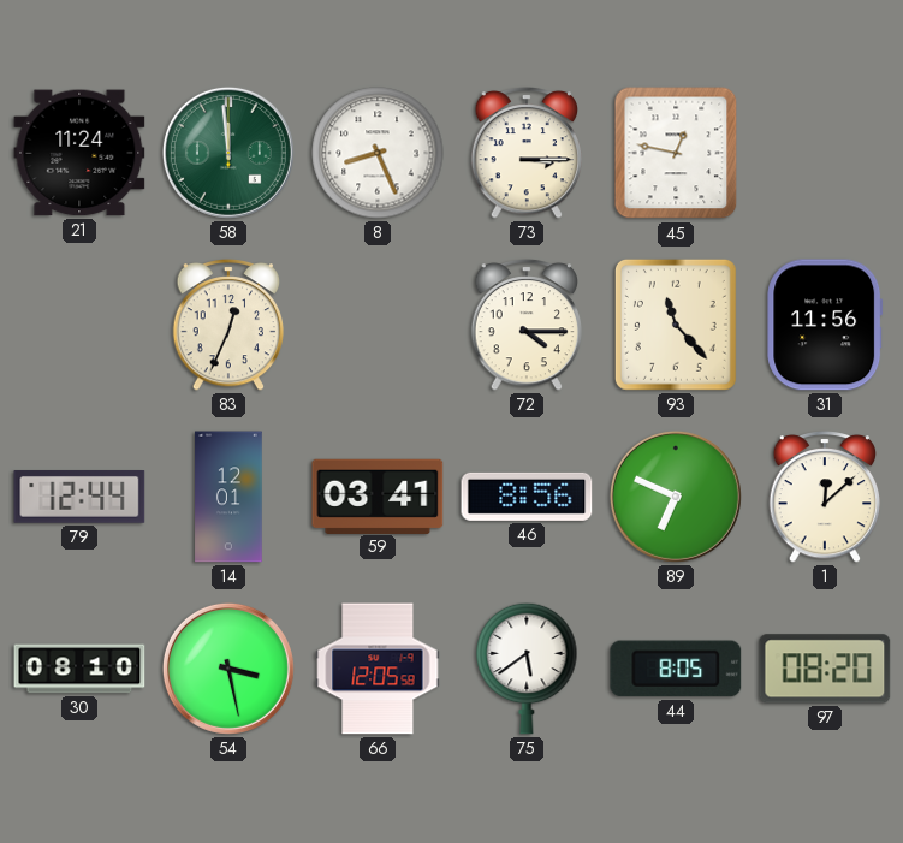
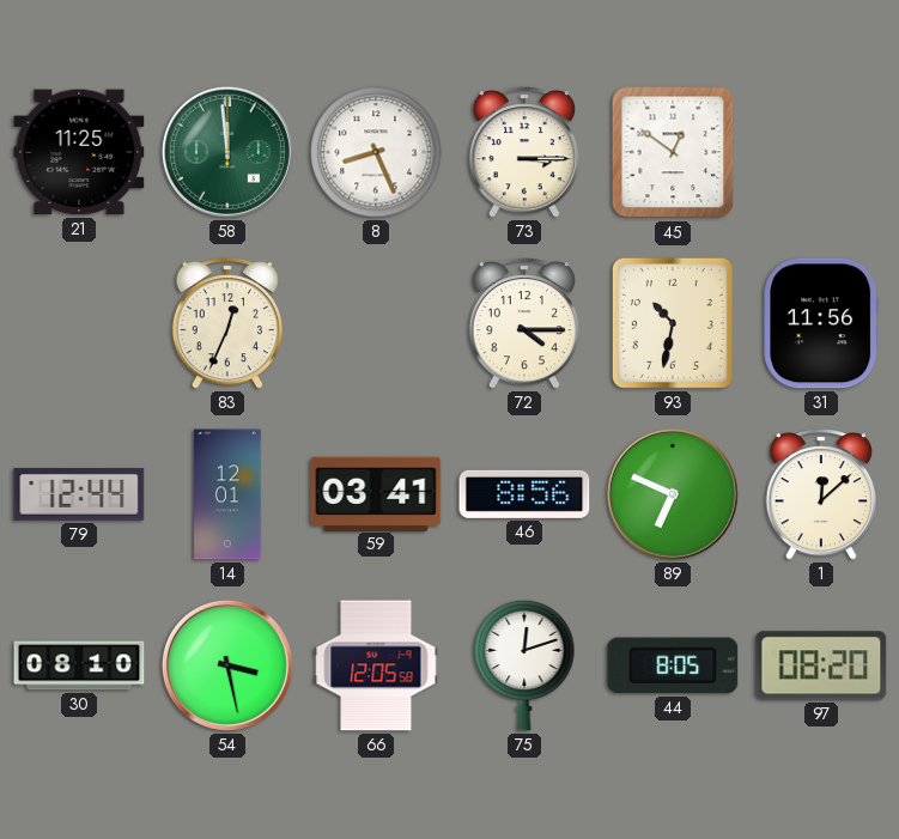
21: 11:24 -> 11:25 (79, 152)
45: 12:47 -> 12:51 (673, 152)
93: 11:23 -> 10:32 (673, 323)
75: 5:39 -> 12:12 (524, 665)
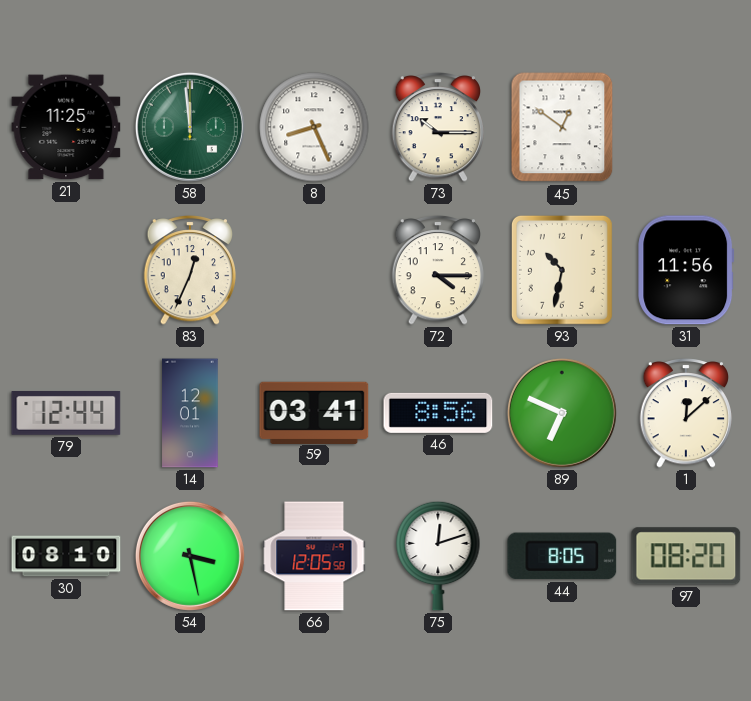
73: 3:15 -> 10:15 (438, 127)
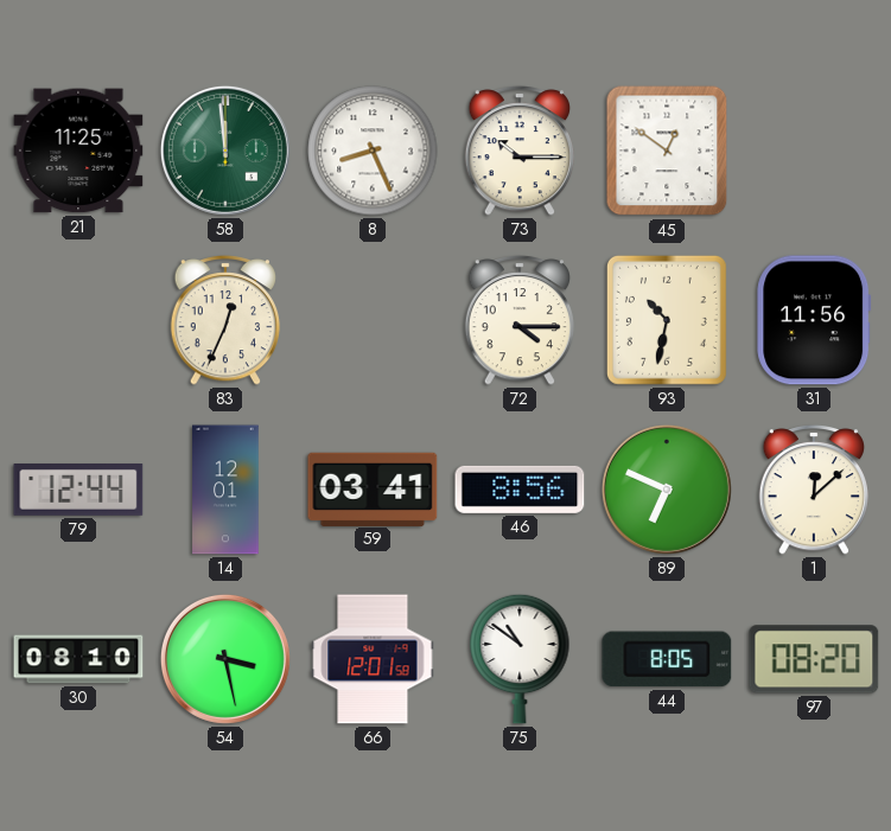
66: 12:05 -> 12:01 (373, 659)
75: 12:12 -> 10:51 (520, 659)
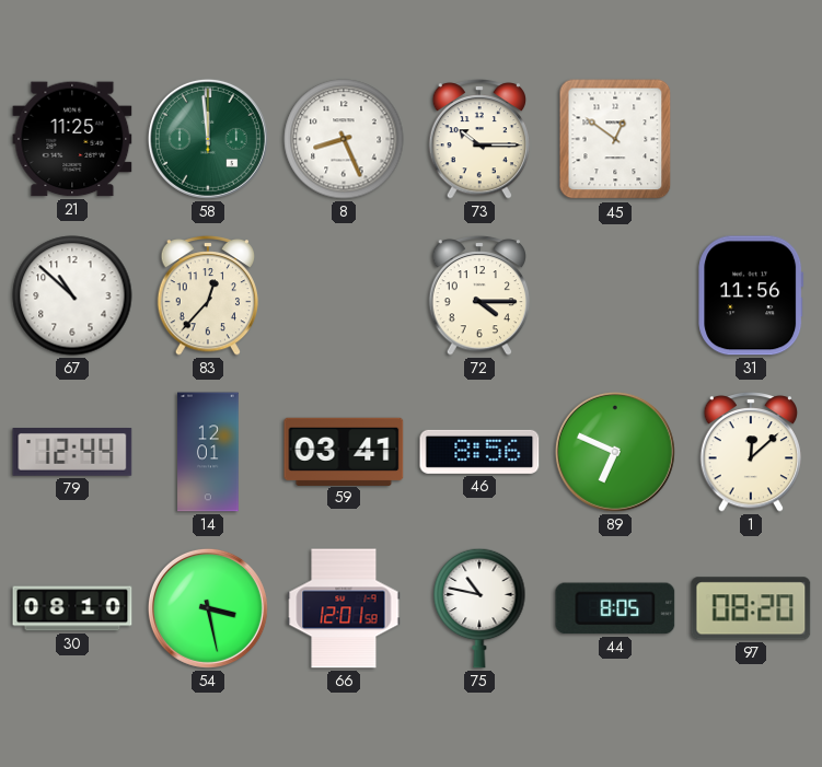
67: none -> 10:52 (72, 295)
83: 12:34 -> 12:37 (208, 295)
93: 10:32 -> none (667, 320)
75: 10:51 -> 10:47 (479, 608)
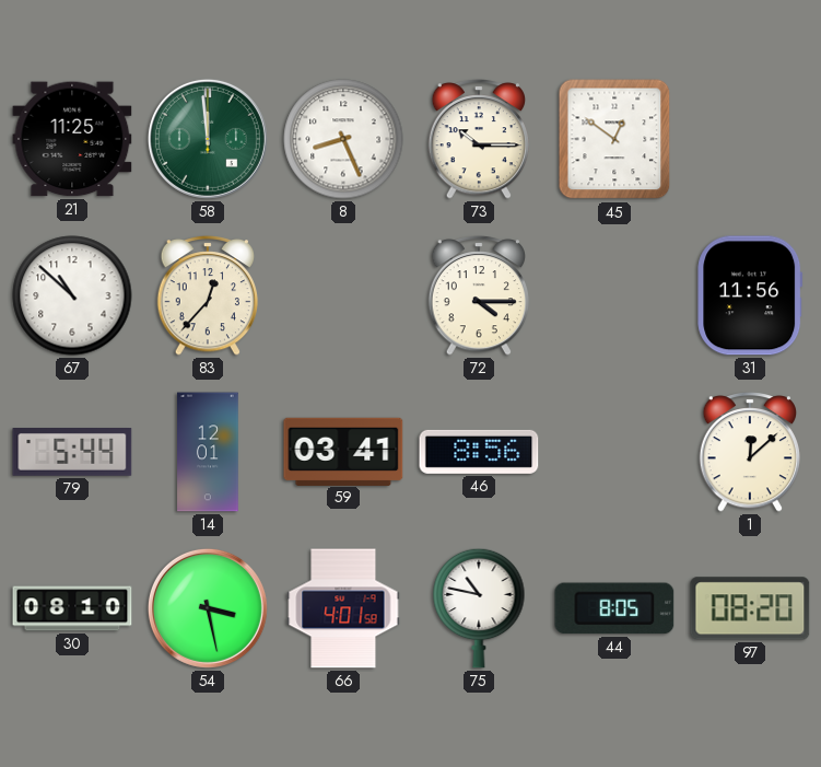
79: 12:44 -> 5:44 (72, 453)
89: 6:49 -> none (615, 452)
66: 12:01 -> 4:01 (343, 608)
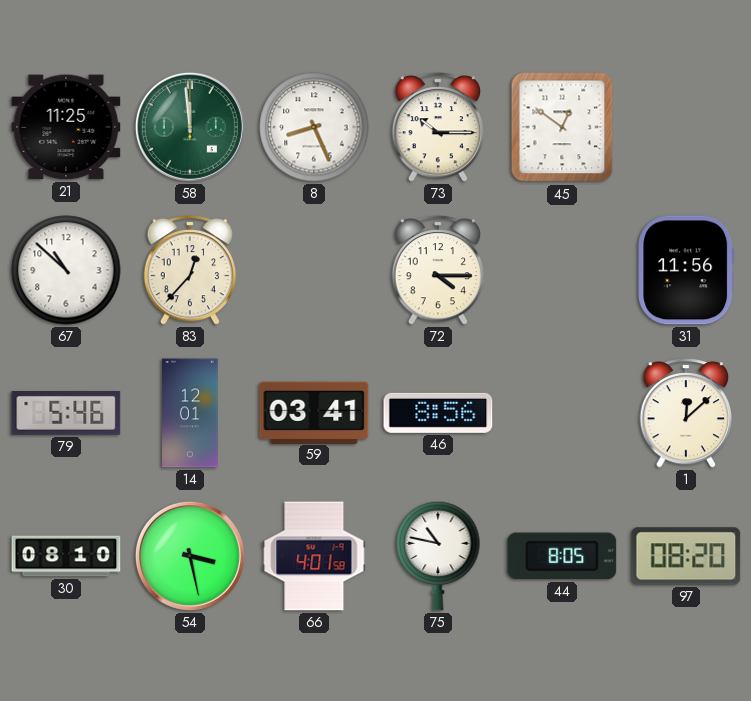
79: 5:44 -> 5:46 (66, 414)
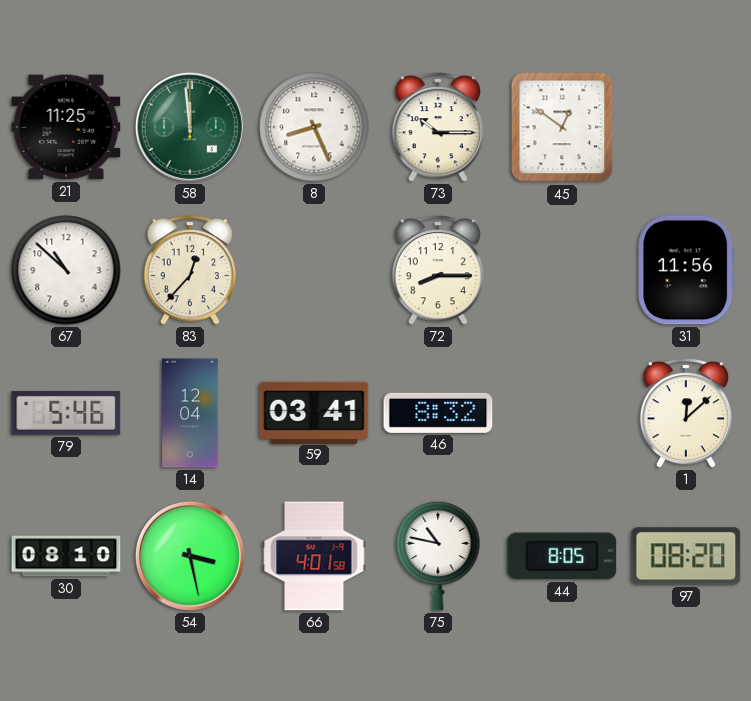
72: 4:15 -> 8:15 (438, 270)
14: 12:01 -> 12:04 (190, 413)
46: 8:56 -> 8:32 (438, 413)
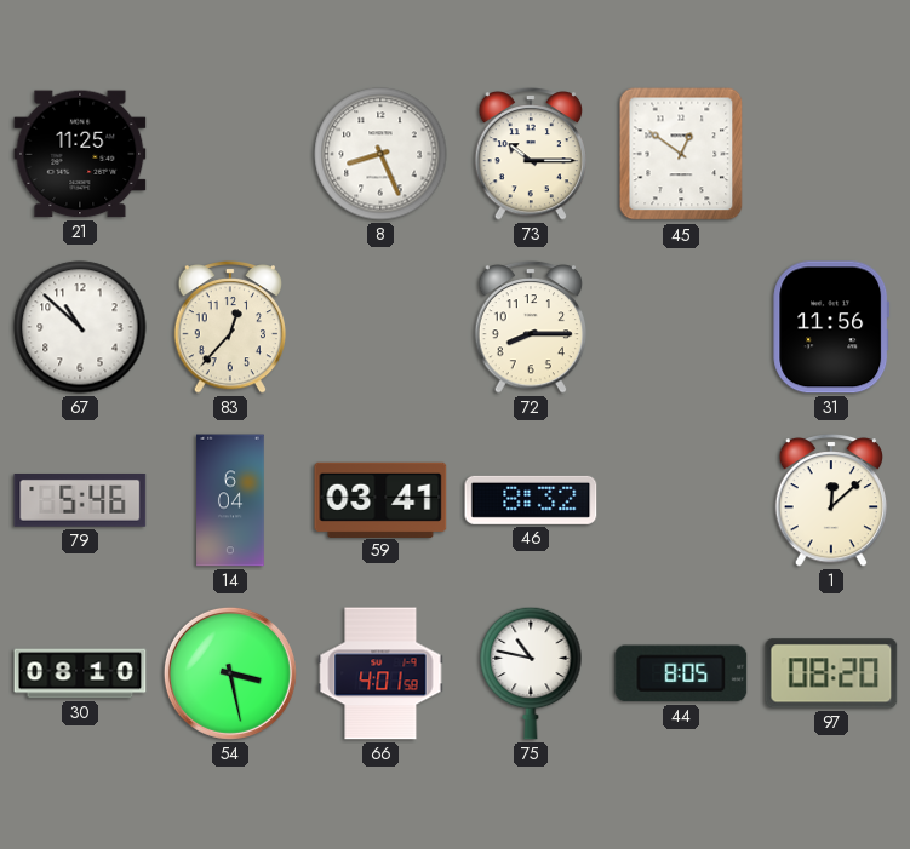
58: 11:59 -> none (190, 127)
14: 12:04 -> 6:04 (230, 500)
